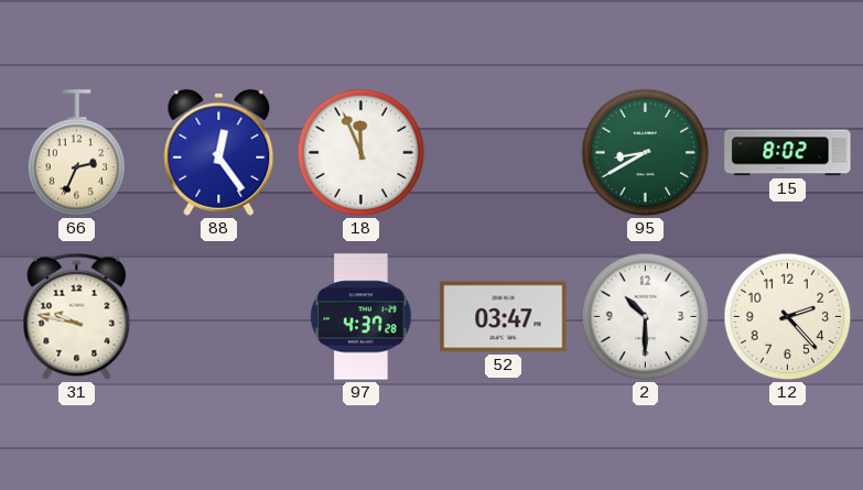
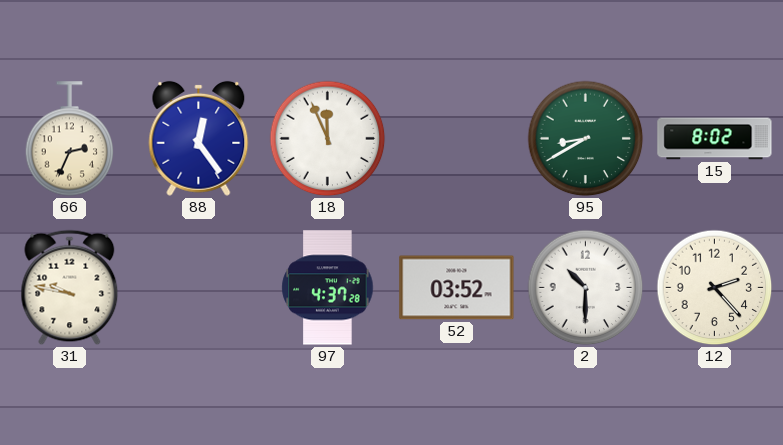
52: 03:47 -> 03:52 (457, 288)
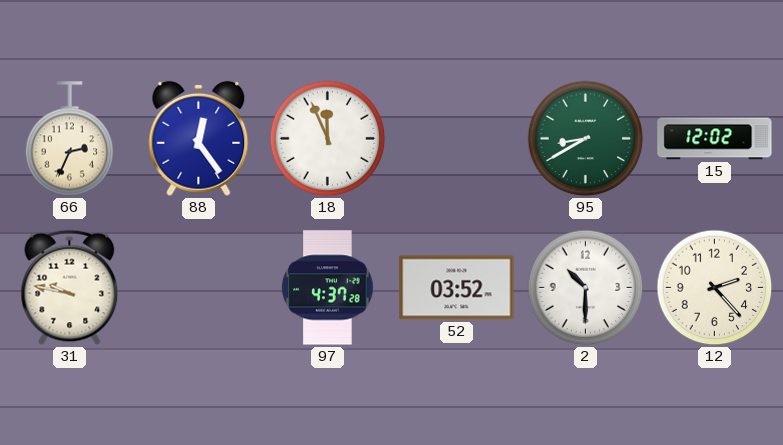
15: 8:02 -> 12:02 (715, 139)
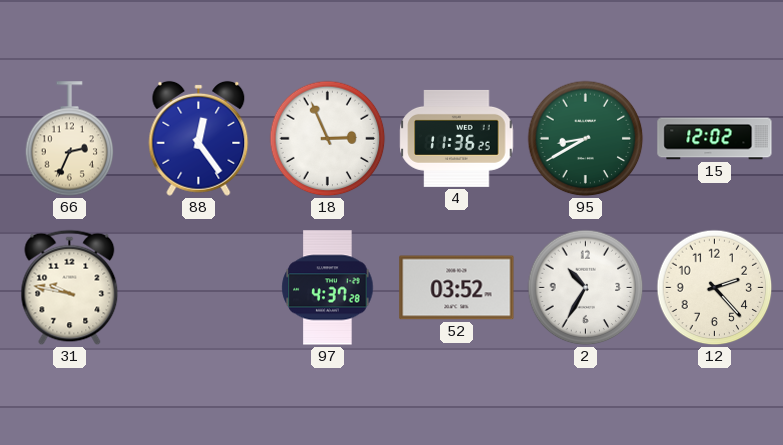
18: 11:56 -> 2:56 (328, 139)
4: none -> 11:36 (457, 138)
2: 10:30 -> 10:35 (586, 288)
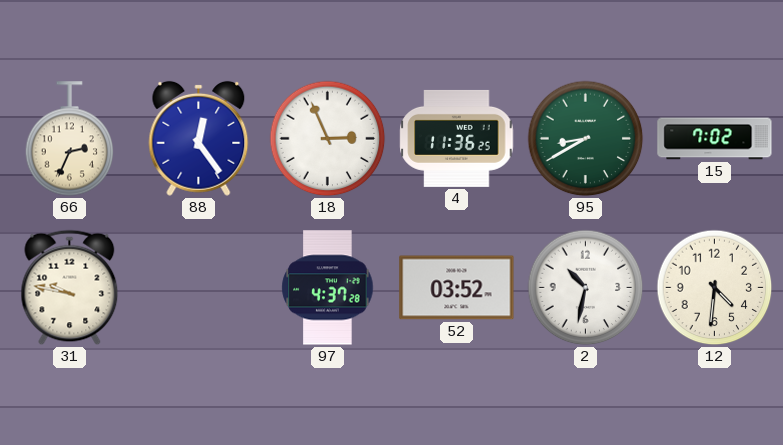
15: 12:02 -> 7:02 (715, 139)
2: 10:35 -> 10:32 (586, 288)
12: 2:23 -> 4:31 (715, 288)
